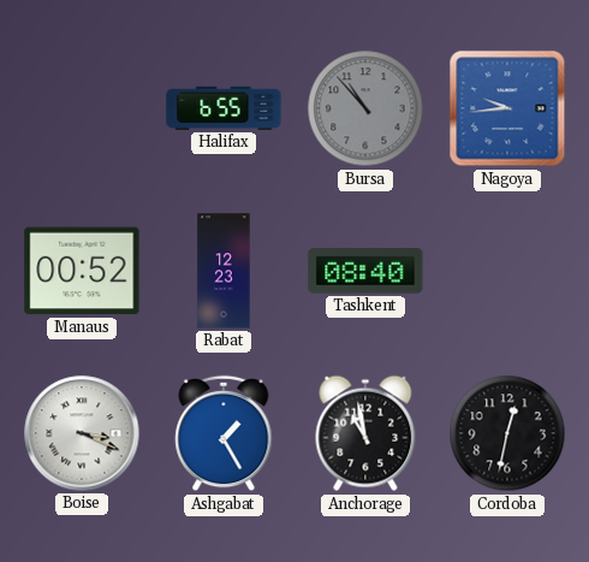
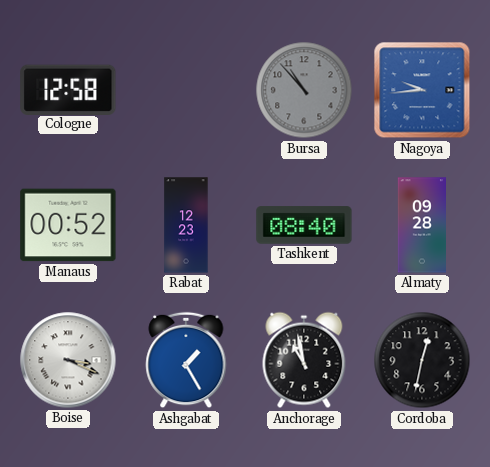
Cologne: none -> 12:58 (68, 89)
Halifax: 6:55 -> none (224, 108)
Almaty: none -> 09:28 (421, 225)
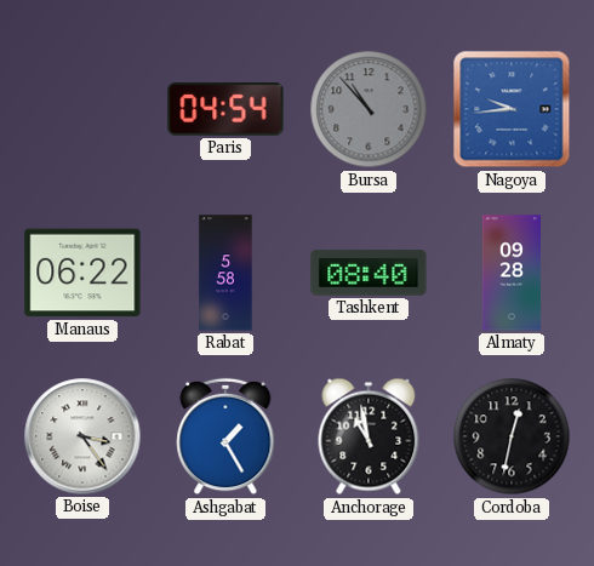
Cologne: 12:58 -> none (68, 89)
Paris: none -> 04:54 (225, 109)
Manaus: 00:52 -> 06:22 (82, 273)
Rabat: 12:23 -> 5:58 (225, 273)
Boise: 3:19 -> 3:24 (82, 436)
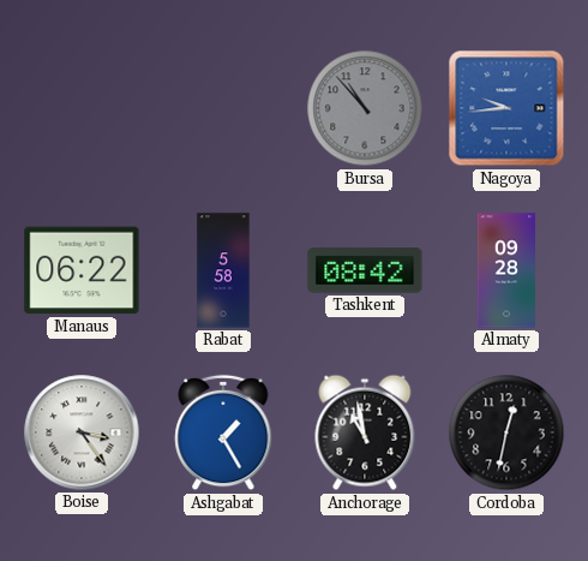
Paris: 04:54 -> none (225, 109)
Tashkent: 08:40 -> 08:42 (365, 270)
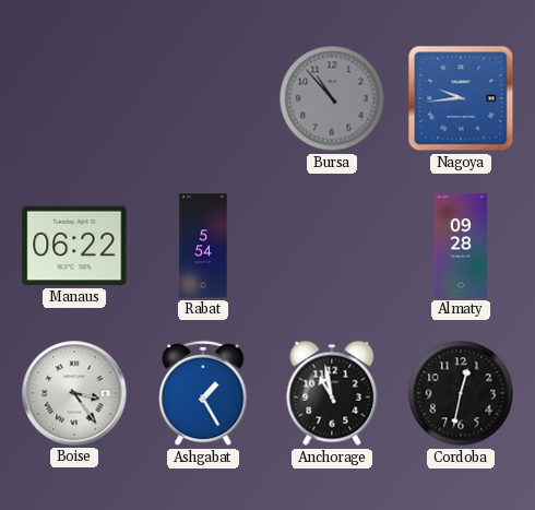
Rabat: 5:58 -> 5:54 (203, 246)
Tashkent: 08:42 -> none (365, 270)
